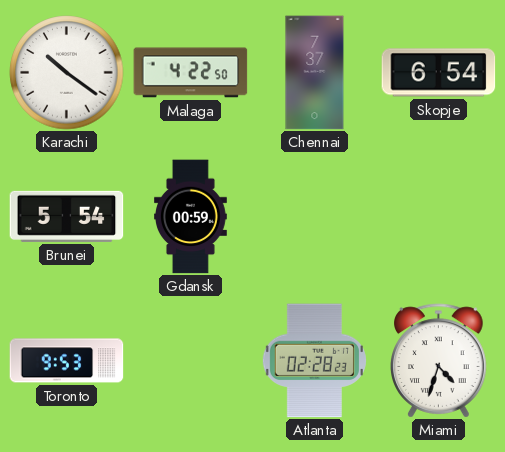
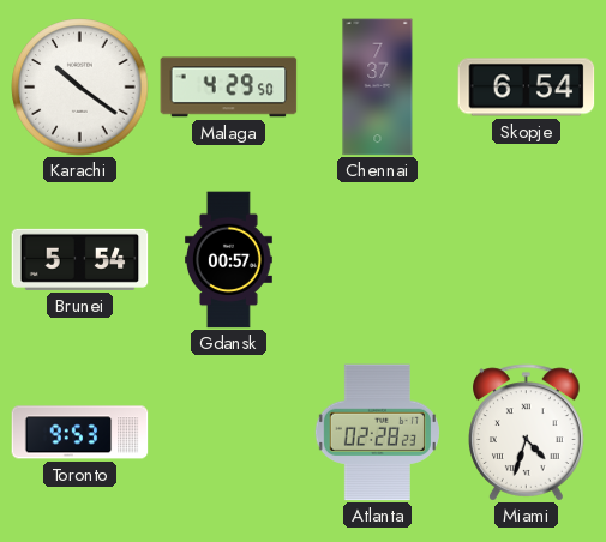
Malaga: 4:22 -> 4:29 (229, 88)
Gdansk: 00:59 -> 00:57 (229, 260)
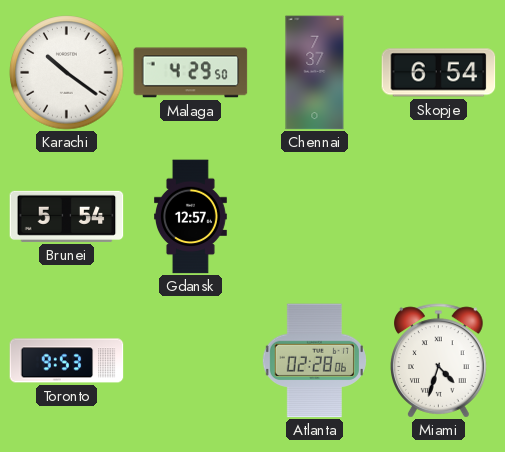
Gdansk: 00:57 -> 12:57 (191, 217)
Atlanta: 02:28:23 -> 02:28:06 (314, 361)
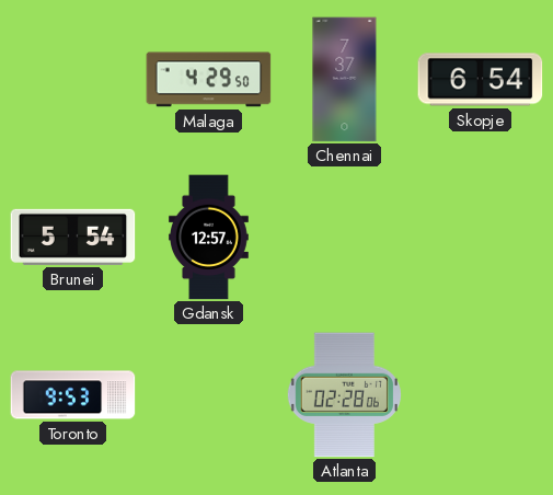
Karachi: 10:21 -> none (67, 73)
Miami: 4:33 -> none (439, 361)
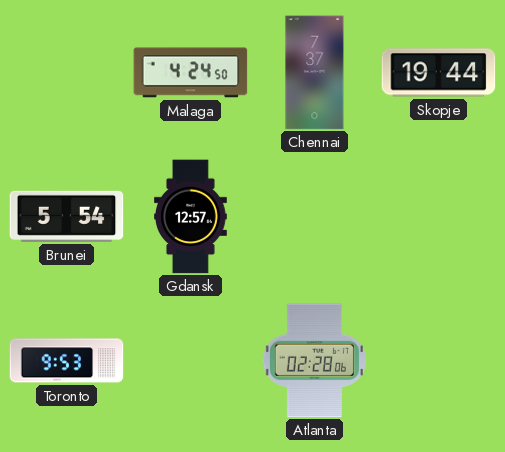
Malaga: 4:29 -> 4:24 (191, 73)
Skopje: 6:54 -> 19:44 (439, 73)
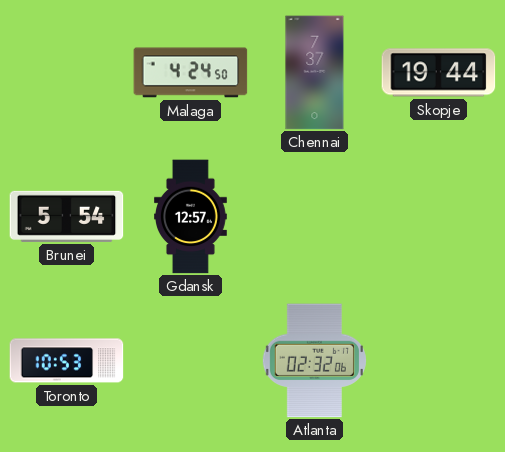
Toronto: 9:53 -> 10:53 (67, 361)
Atlanta: 02:28 -> 02:32 (314, 361)
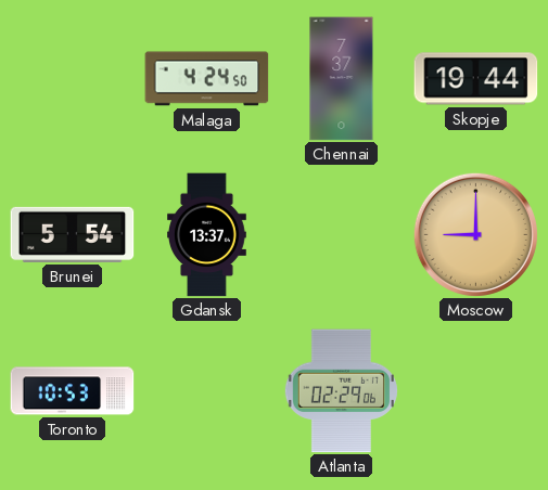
Gdansk: 12:57 -> 13:37 (207, 235)
Moscow: none -> 9:00 (475, 234)
Atlanta: 02:32 -> 02:29 (341, 391)
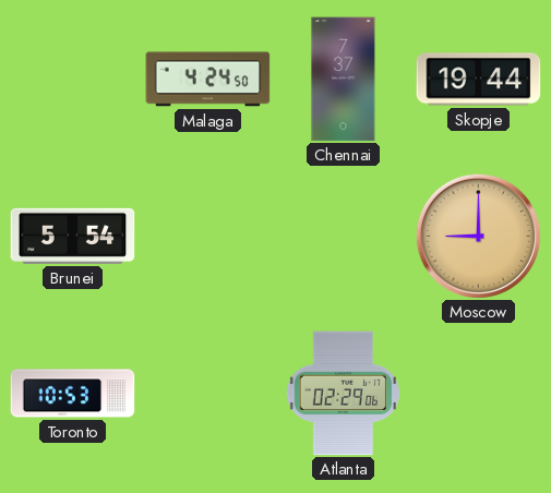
Gdansk: 13:37 -> none (207, 235)
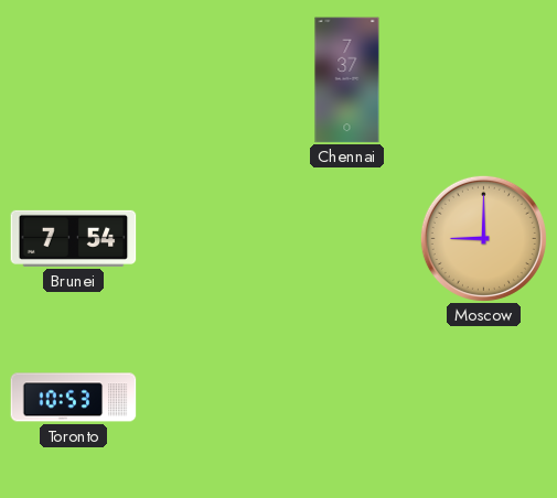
Malaga: 4:24 -> none (208, 80)
Skopje: 19:44 -> none (479, 80)
Brunei: 5:54 -> 7:54 (74, 238)
Atlanta: 02:29 -> none (343, 394)
